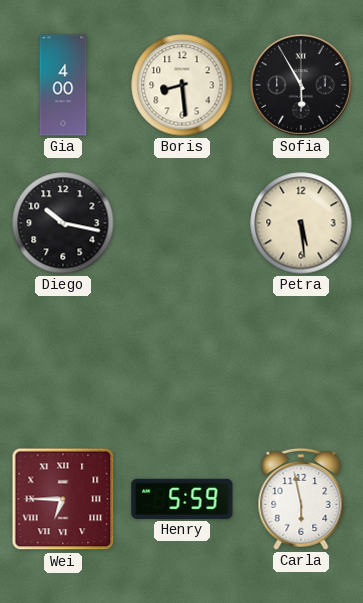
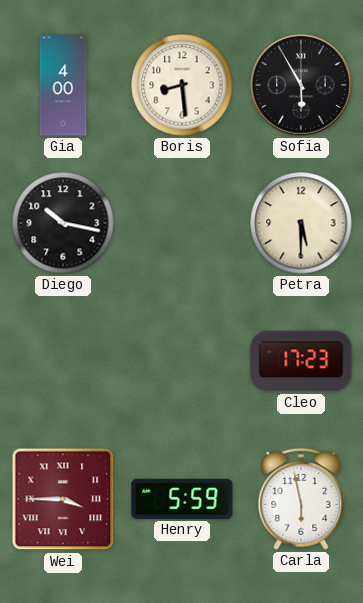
Petra: 5:29 -> 5:30 (301, 223)
Cleo: none -> 17:23 (301, 361)
Wei: 6:45 -> 3:45 (63, 499)
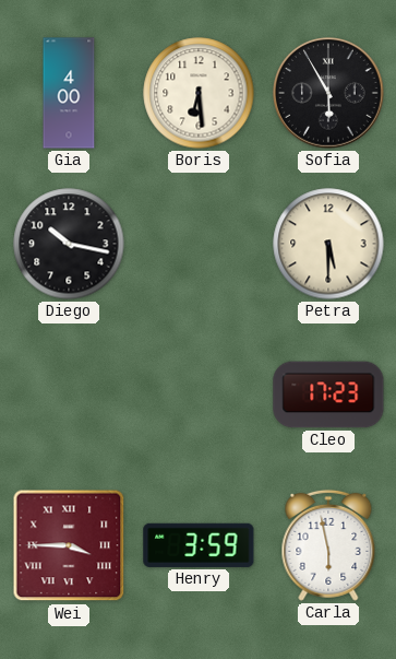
Boris: 8:29 -> 6:29 (199, 93)
Henry: 5:59 -> 3:59 (199, 545)
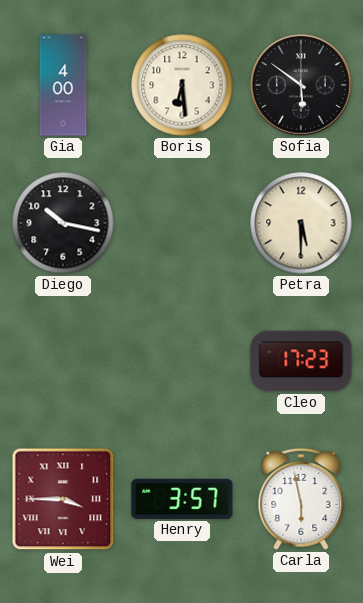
Sofia: 5:55 -> 5:51 (302, 86)
Henry: 3:59 -> 3:57 (182, 499)
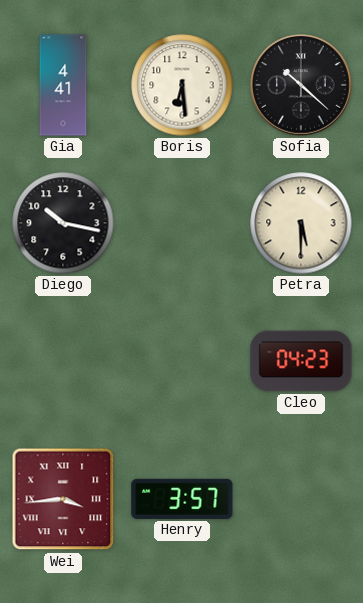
Gia: 4:00 -> 4:41 (63, 85)
Sofia: 5:51 -> 10:22 (302, 86)
Cleo: 17:23 -> 04:23 (301, 361)
Wei: 3:45 -> 3:44 (63, 499)
Carla: 5:58 -> none (301, 499)
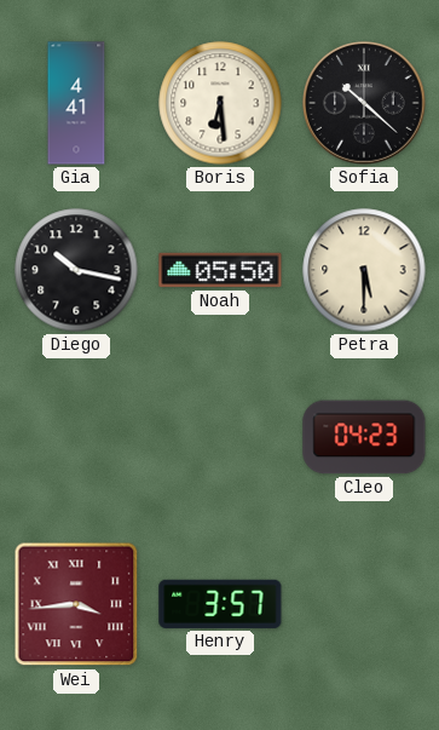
Noah: none -> 05:50 (220, 270)
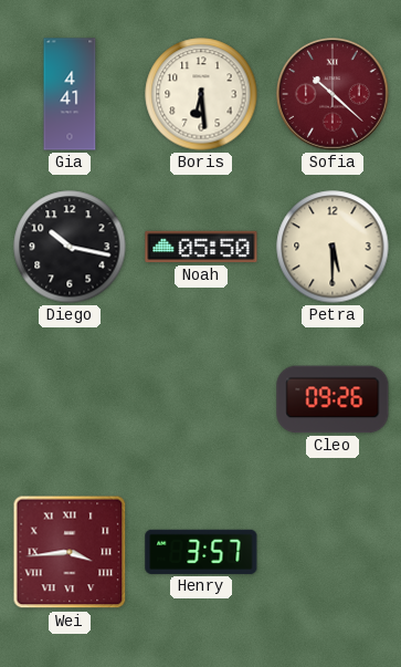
Sofia dial: black -> burgundy (334, 95)
Cleo: 04:23 -> 09:26 (333, 399)
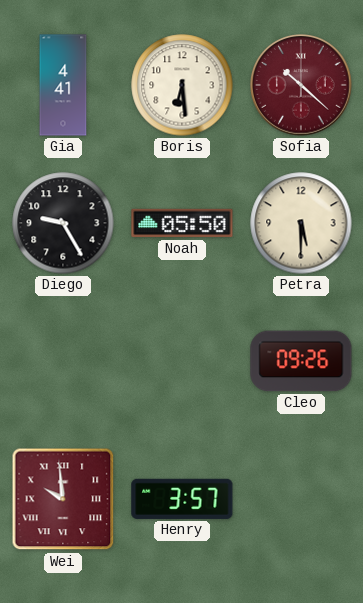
Diego: 10:17 -> 9:25 (63, 223)
Wei: 3:44 -> 9:59 (63, 499)
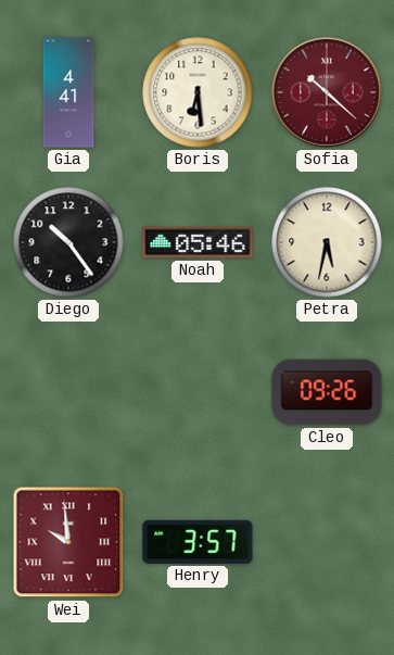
Diego: 9:25 -> 10:24 (68, 242)
Noah: 05:50 -> 05:46 (198, 242)
Petra: 5:30 -> 5:32 (327, 242)
